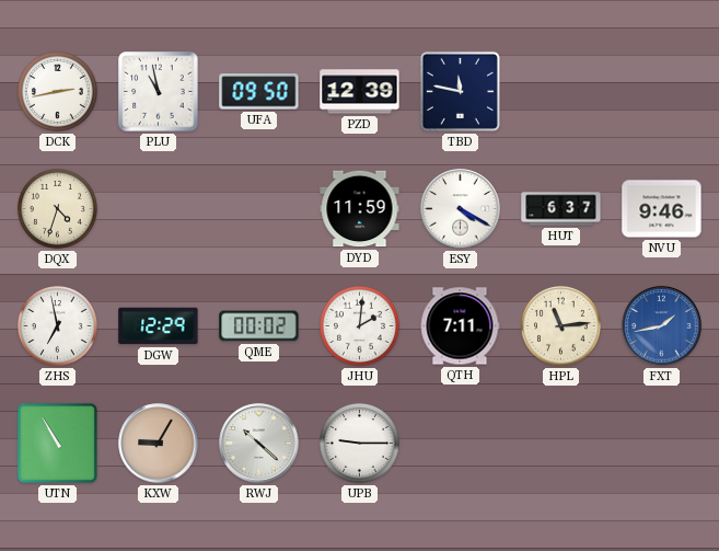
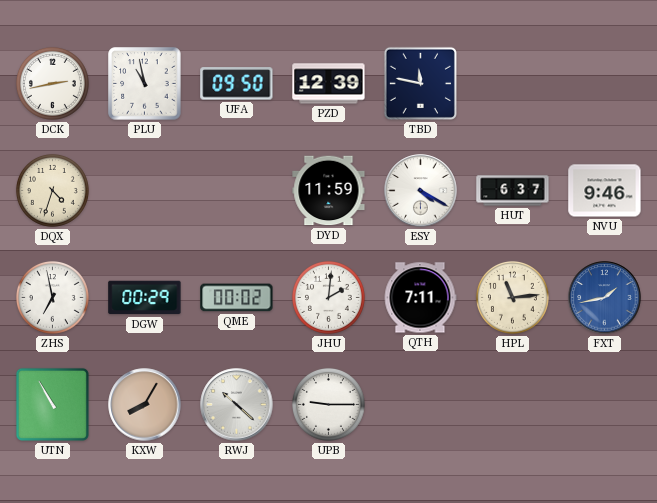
DGW: 12:29 -> 00:29 (145, 298)
KXW: 9:05 -> 8:05 (145, 405)
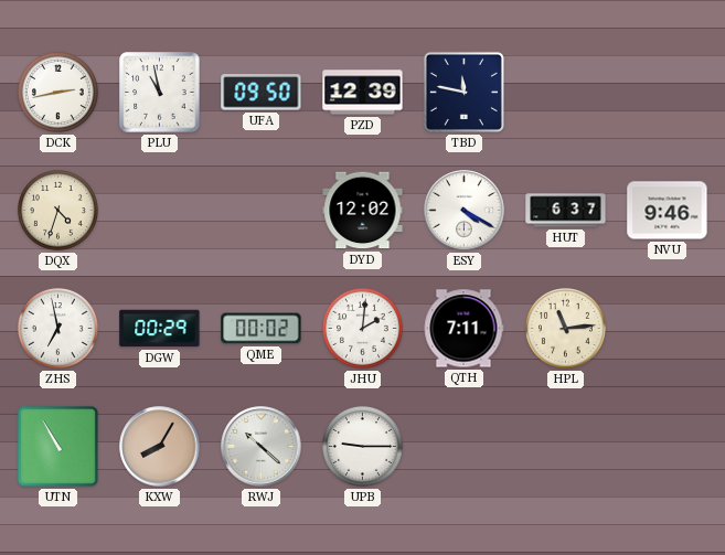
DYD: 11:59 -> 12:02 (363, 211)
FXT: 1:43 -> none (605, 298)
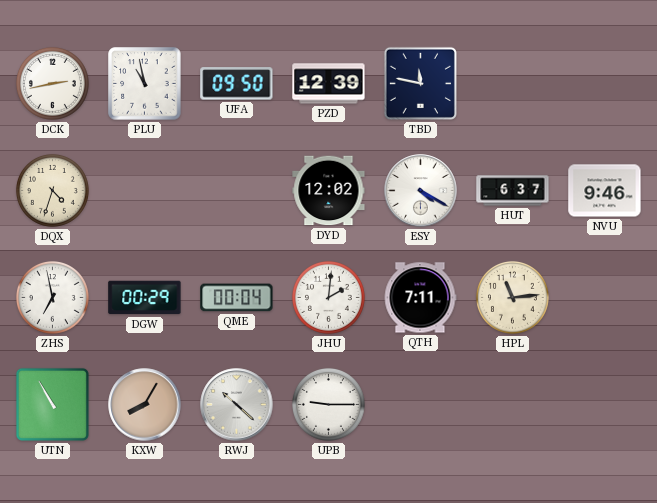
QME: 00:02 -> 00:04 (237, 298)
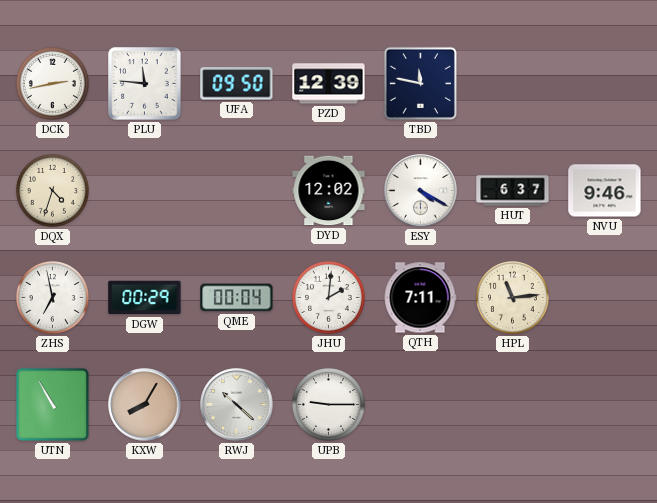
PLU: 10:58 -> 11:46 (145, 84)
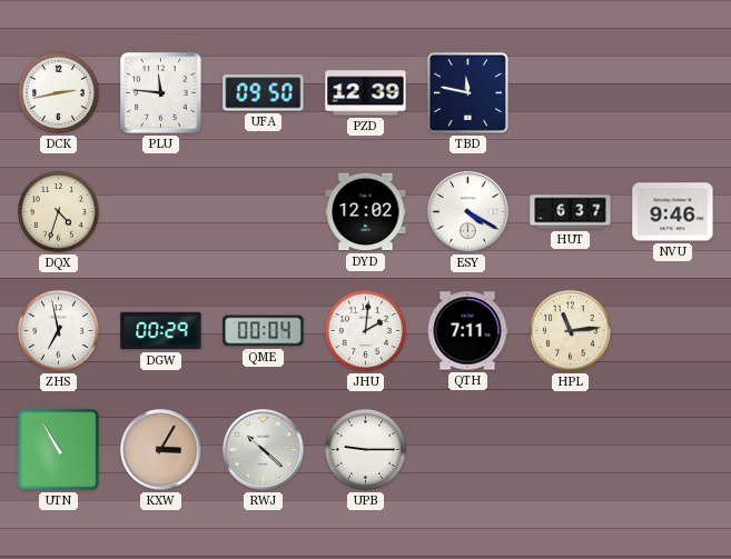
KXW: 8:05 -> 3:05 (161, 450)
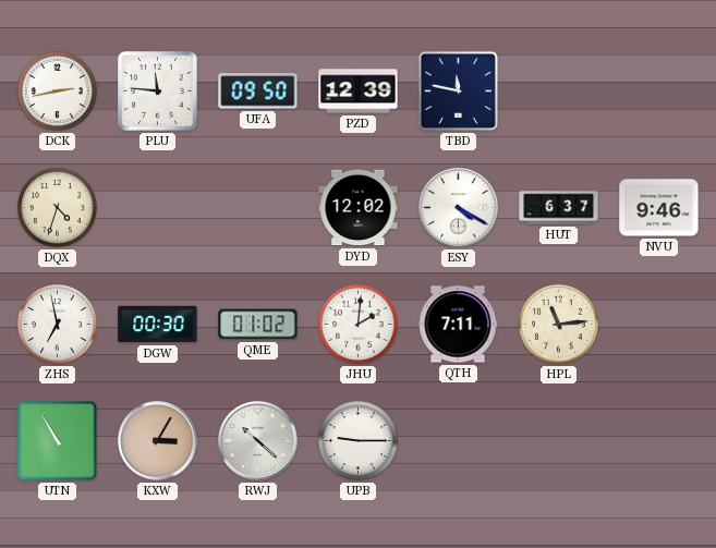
DGW: 00:29 -> 00:30 (158, 325)
QME: 00:04 -> 01:02 (258, 325)
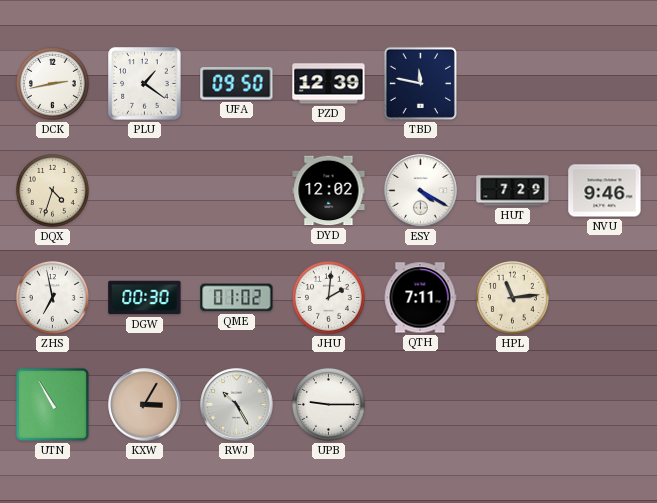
PLU: 11:46 -> 1:21 (145, 84)
HUT: 6:37 -> 7:29 (513, 191)
RWJ: 10:22 -> 10:25 (237, 405)
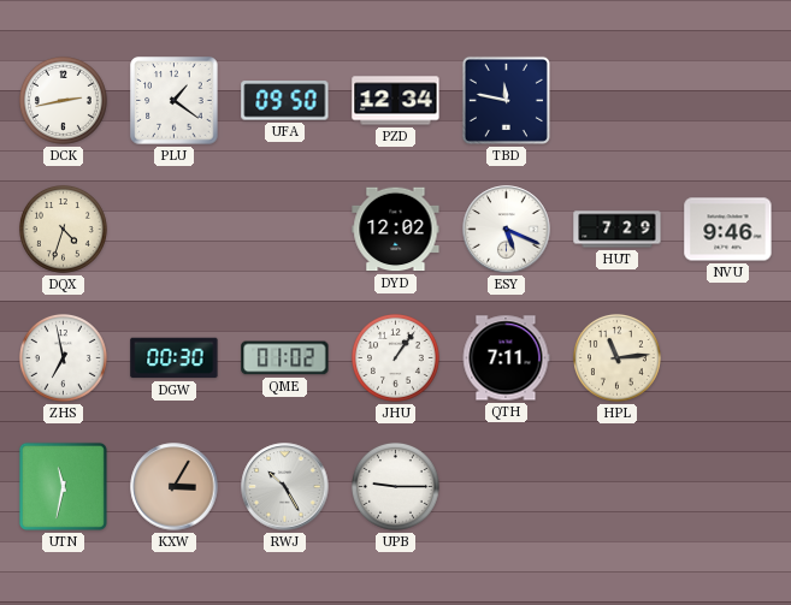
PZD: 12:39 -> 12:34 (396, 101)
ESY: 4:20 -> 5:19 (507, 230)
JHU: 2:01 -> 1:06 (395, 357)
UTN: 10:55 -> 11:32 (63, 486)
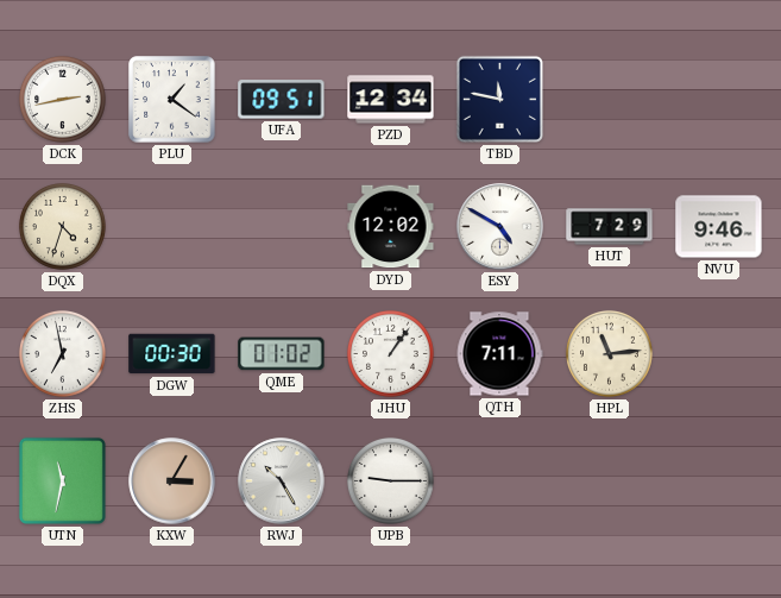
UFA: 09:50 -> 09:51 (282, 100)
ESY: 5:19 -> 4:50 (500, 227)
